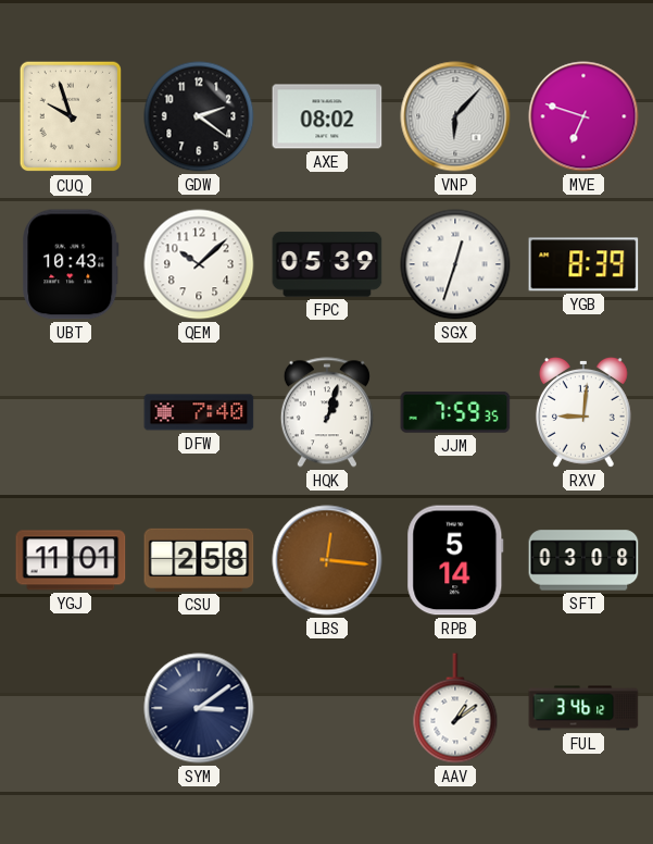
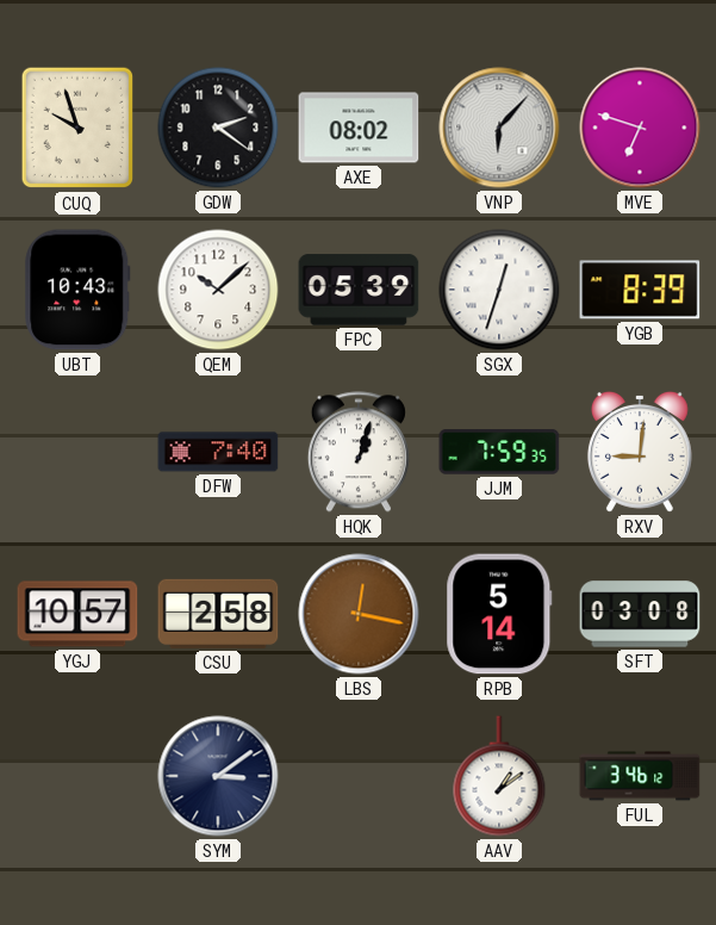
YGJ: 11:01 -> 10:57 (77, 614)
LBS: 12:16 -> 12:17 (359, 614)
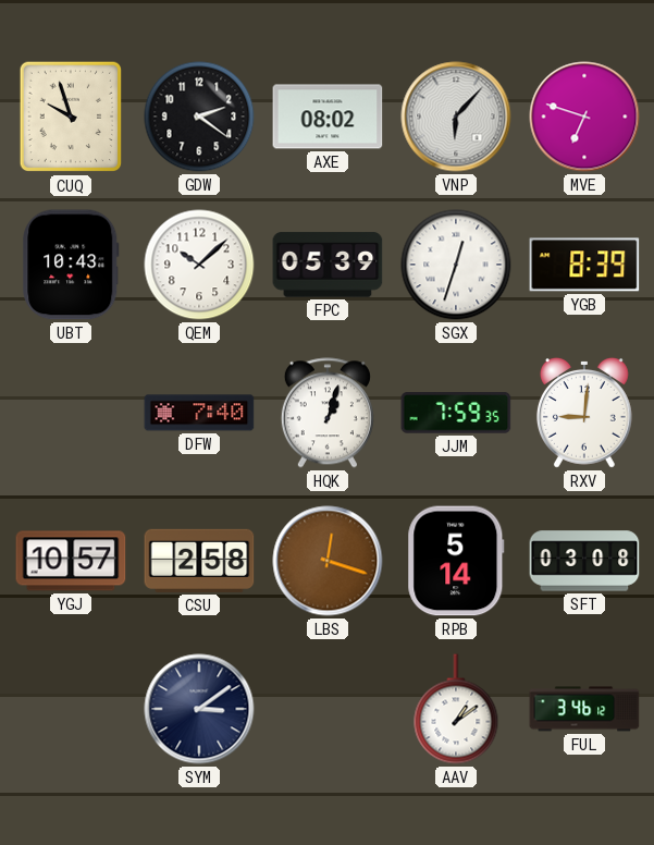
LBS: 12:17 -> 12:18 (328, 561)
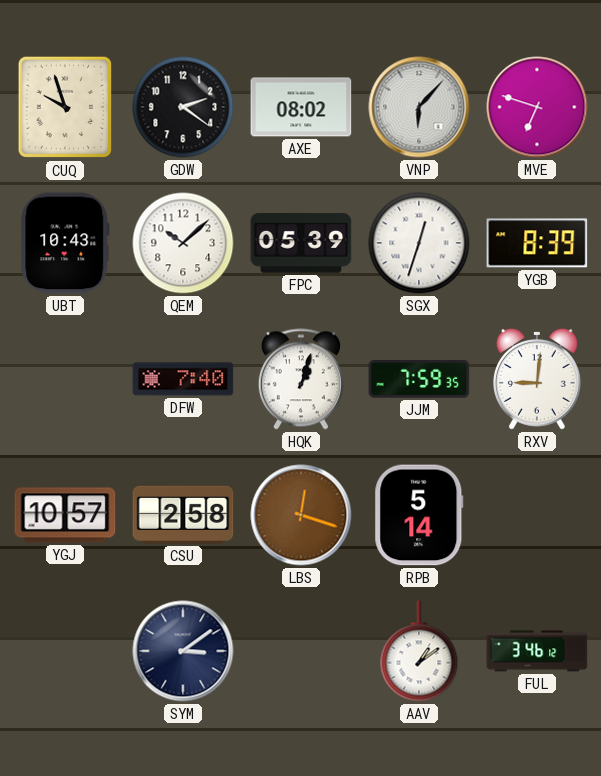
SFT: 03:08 -> none (584, 561)
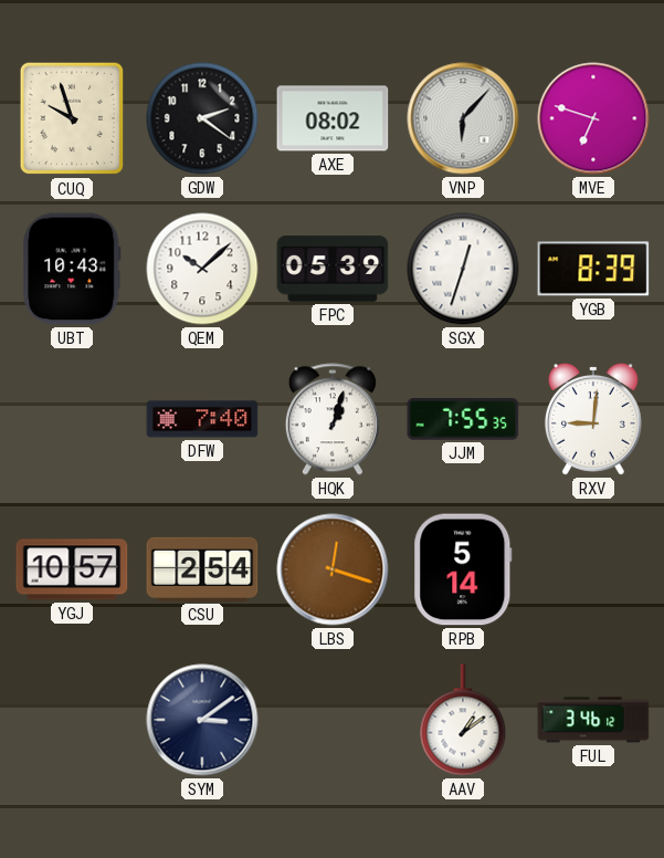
JJM: 7:59 -> 7:55 (463, 420)
CSU: 2:58 -> 2:54 (202, 569)
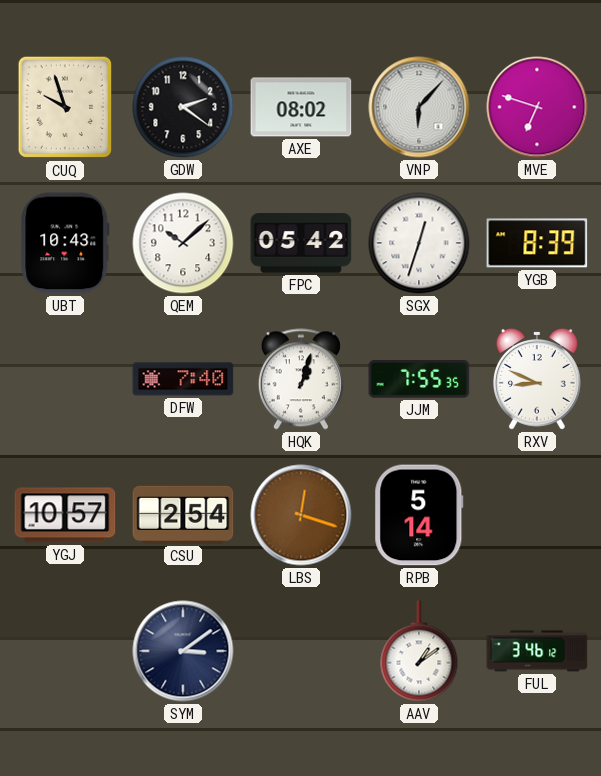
FPC: 05:39 -> 05:42 (301, 243)
RXV: 9:01 -> 8:49 (537, 379)
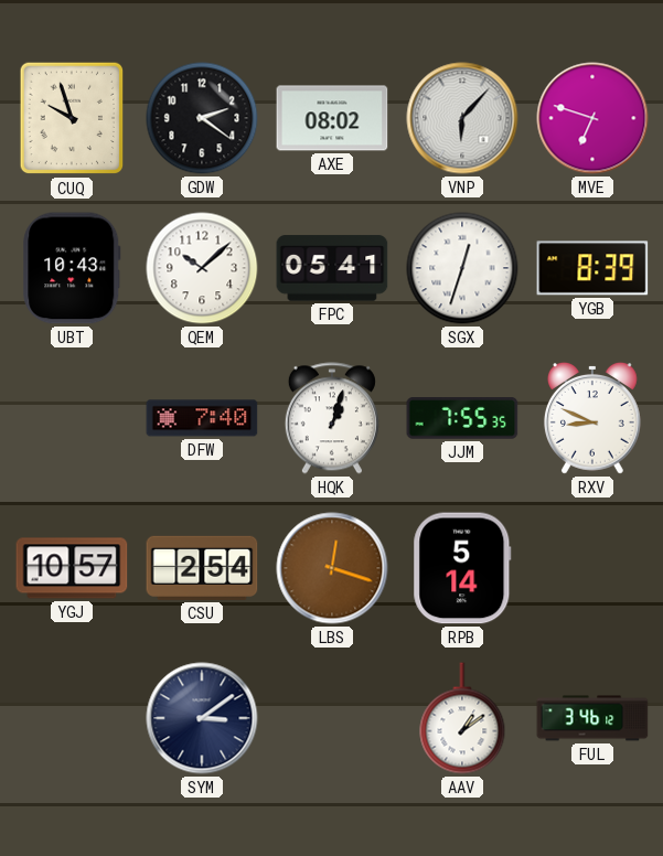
FPC: 05:42 -> 05:41 (332, 268)
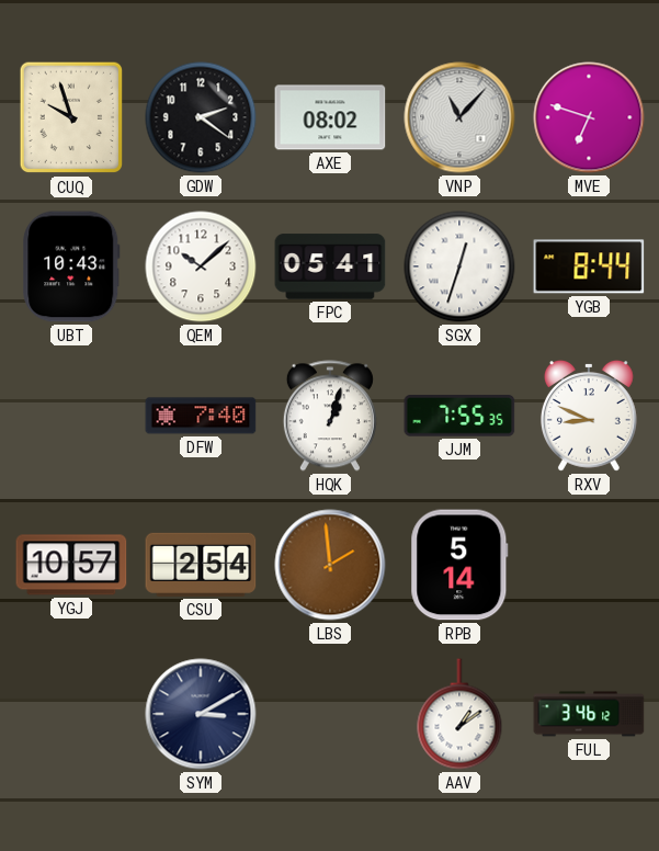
VNP: 6:07 -> 11:07 (459, 117)
YGB: 8:39 -> 8:44 (589, 266)
LBS: 12:18 -> 1:59 (330, 565)
SYM: 3:09 -> 3:10 (201, 714)
